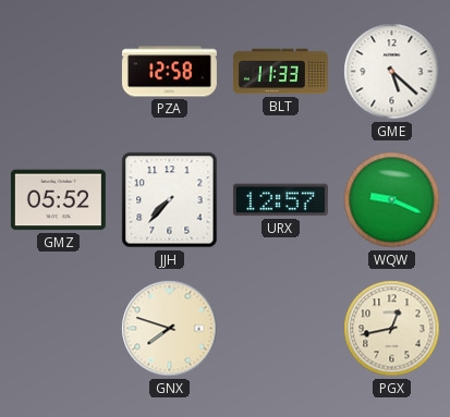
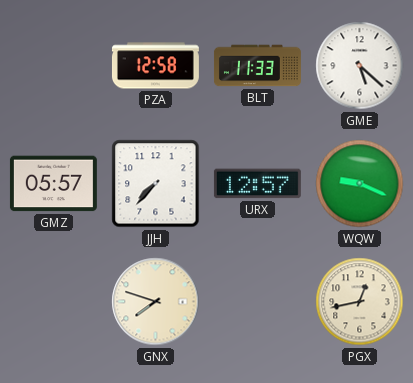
GMZ: 05:52 -> 05:57 (53, 184)
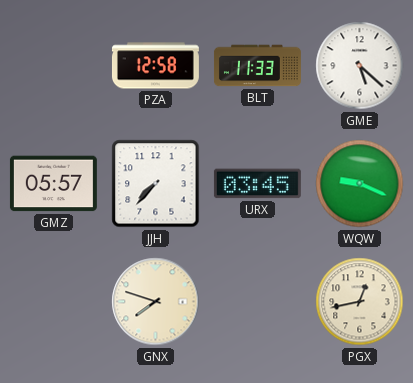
URX: 12:57 -> 03:45 (257, 184)
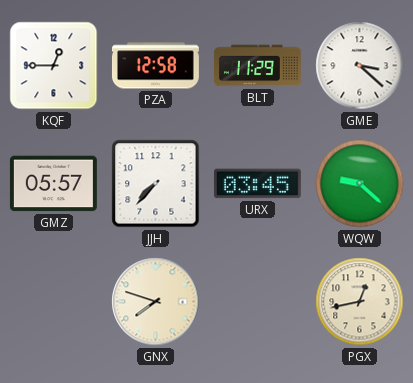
KQF: none -> 12:45 (54, 66)
BLT: 11:33 -> 11:29 (257, 66)
GME: 5:22 -> 3:22 (360, 66)
WQW: 9:19 -> 9:22 (360, 184)
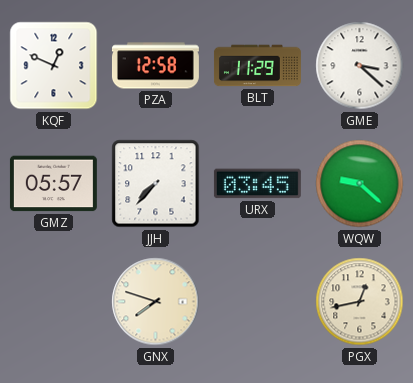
KQF: 12:45 -> 12:49 (54, 66)
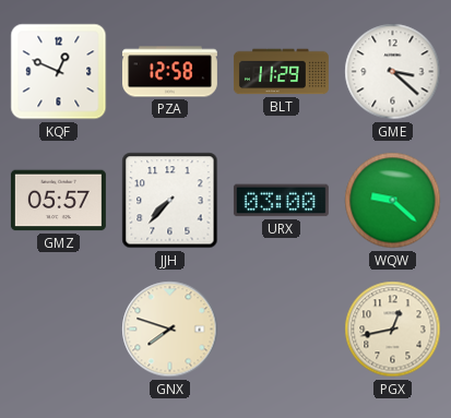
URX: 03:45 -> 03:00 (281, 201)
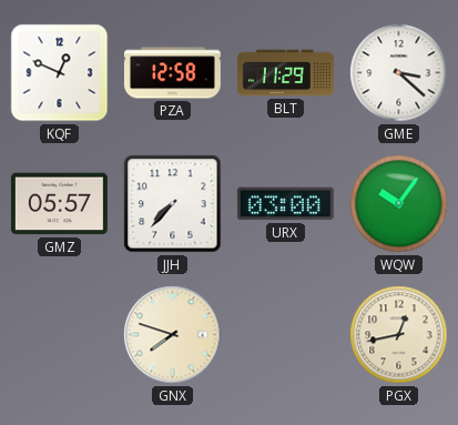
WQW: 9:22 -> 10:06 (399, 204)
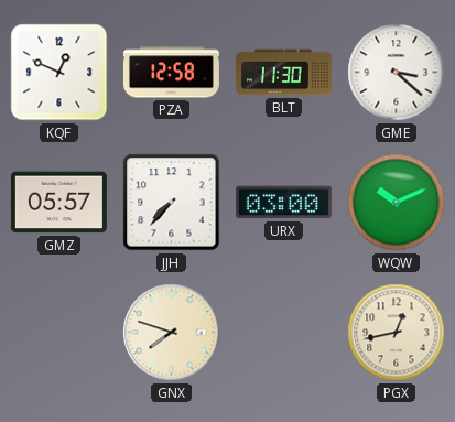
BLT: 11:29 -> 11:30 (283, 73)
WQW: 10:06 -> 10:11 (397, 203)
